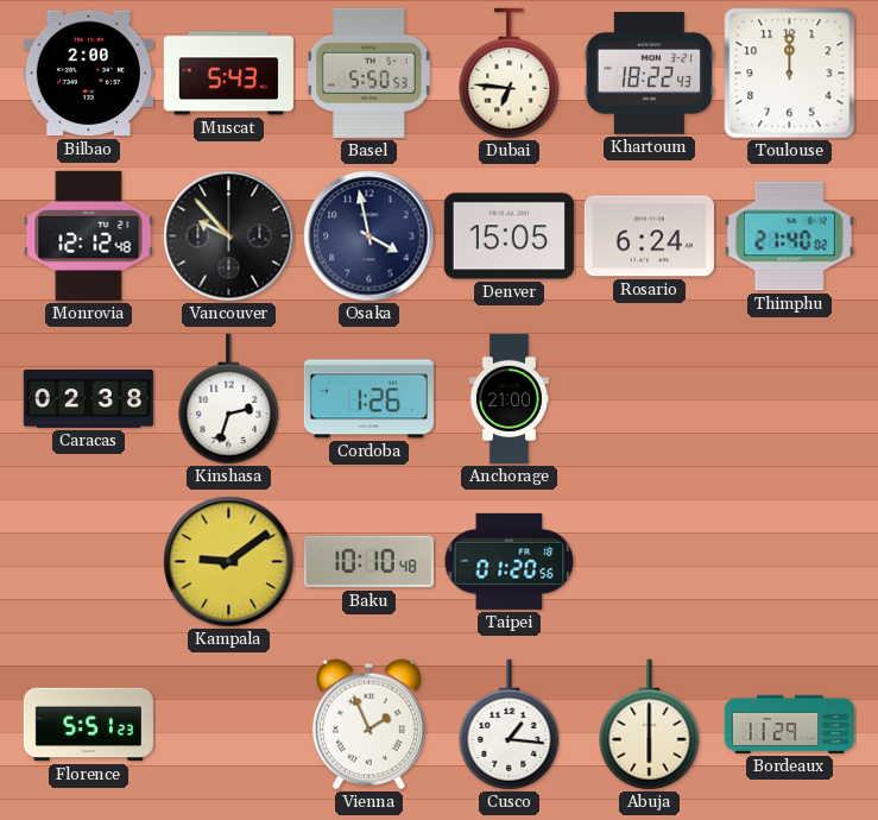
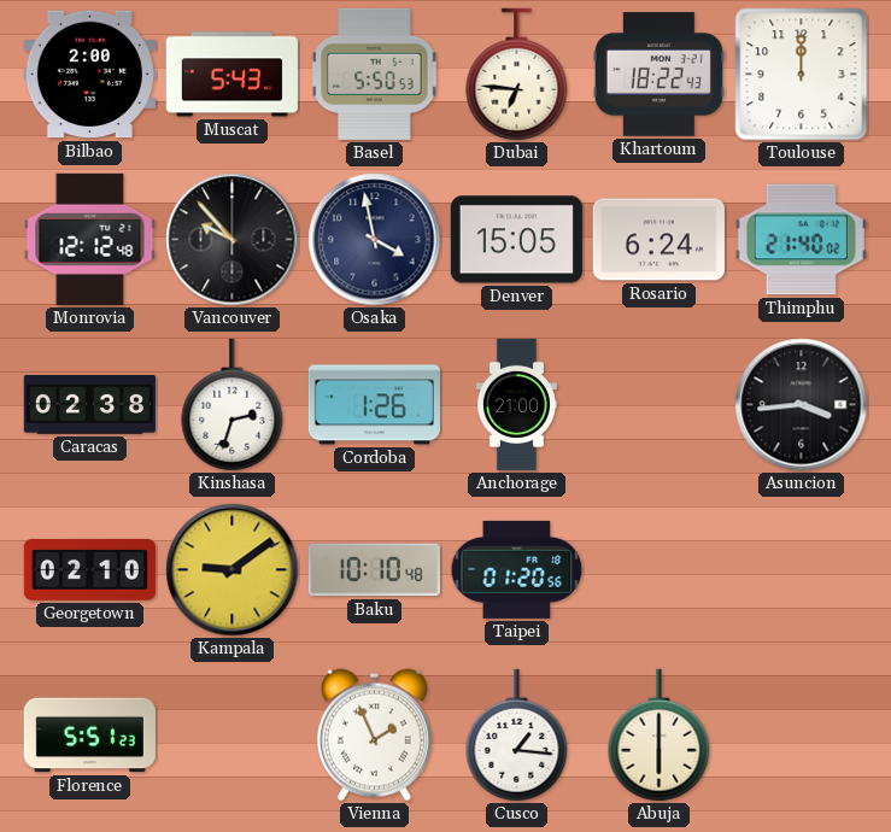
Asuncion: none -> 3:44 (802, 405)
Georgetown: none -> 02:10 (89, 569)
Bordeaux: 11:29 -> none (789, 724)
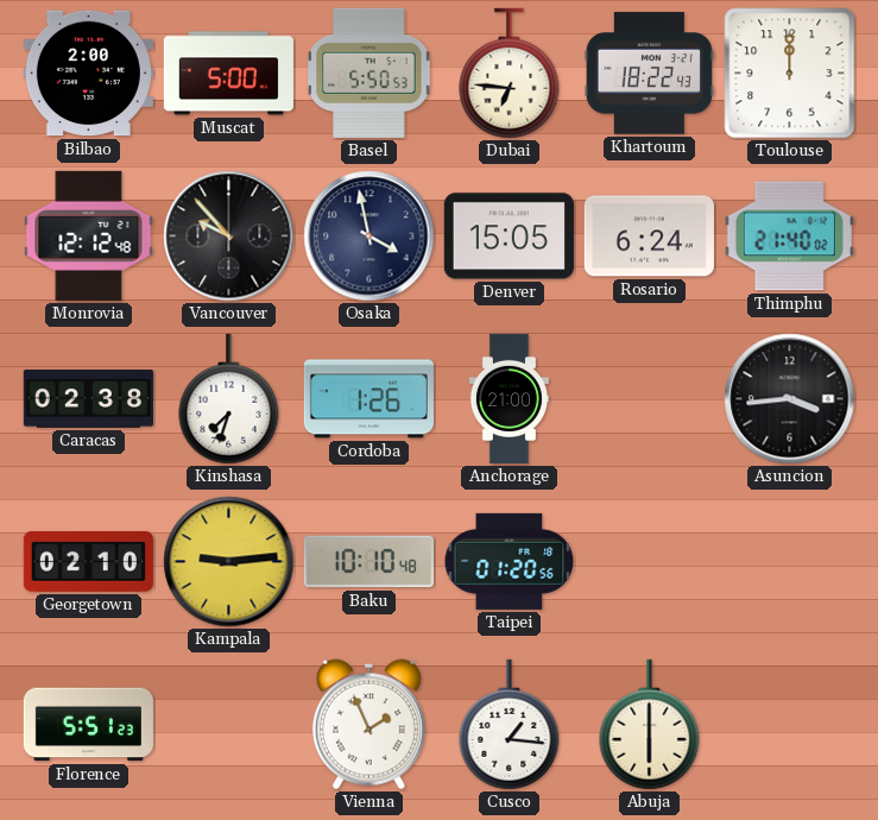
Muscat: 5:43 -> 5:00 (228, 74)
Kinshasa: 2:33 -> 7:33 (229, 399)
Kampala: 9:09 -> 9:14 (229, 562)
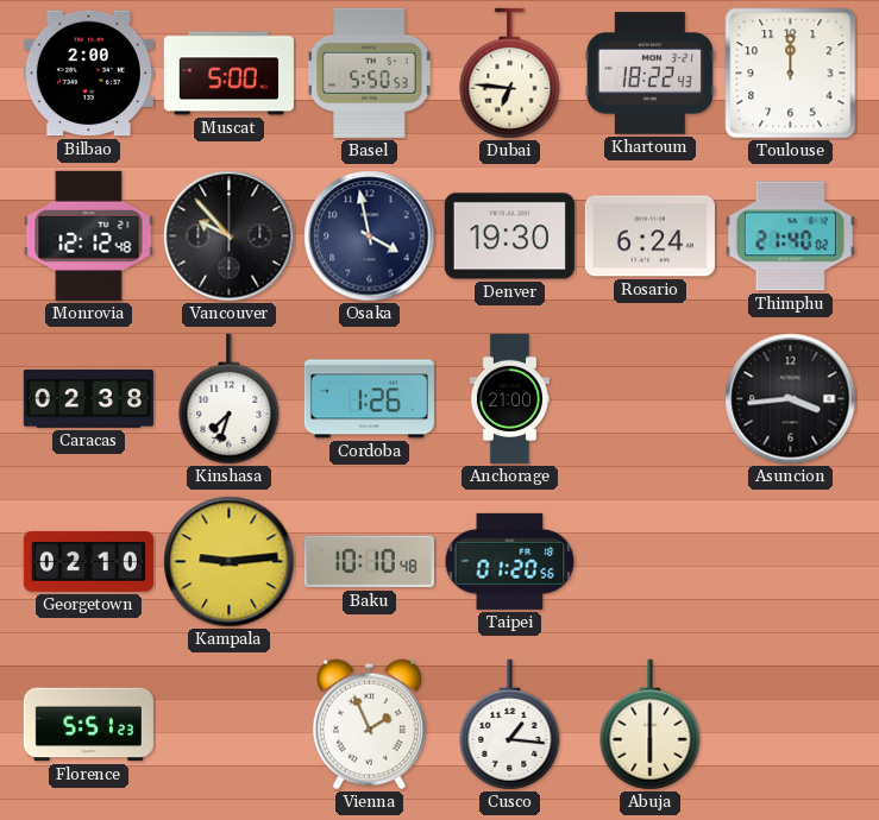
Denver: 15:05 -> 19:30 (509, 236)
